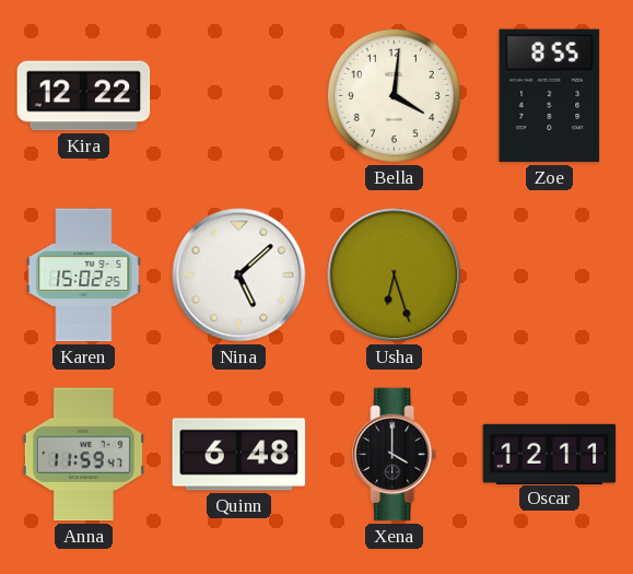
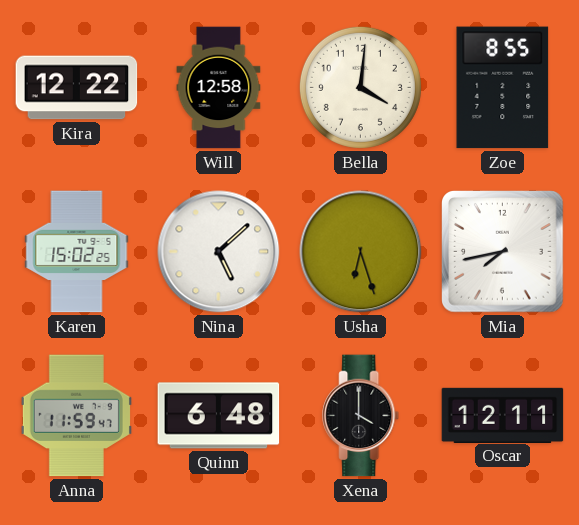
Will: none -> 12:58 (219, 88)
Mia: none -> 7:43 (503, 252)
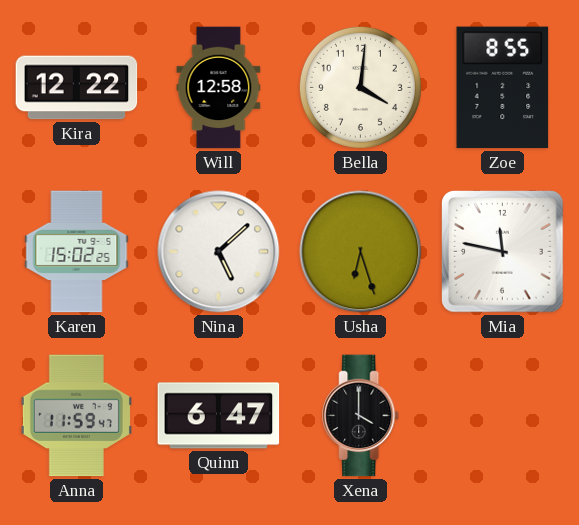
Mia: 7:43 -> 11:47 (503, 252)
Quinn: 6:48 -> 6:47 (219, 416)
Oscar: 12:11 -> none (503, 415)
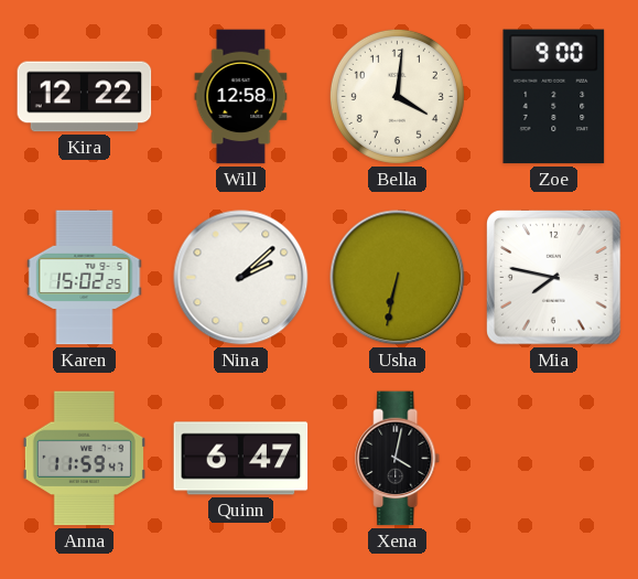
Zoe: 8:55 -> 9:00 (554, 97)
Nina: 5:08 -> 2:08 (241, 278)
Usha: 6:27 -> 6:32 (398, 278)
Mia: 11:47 -> 7:47 (554, 278)
Xena: 4:00 -> 4:02 (398, 459)
